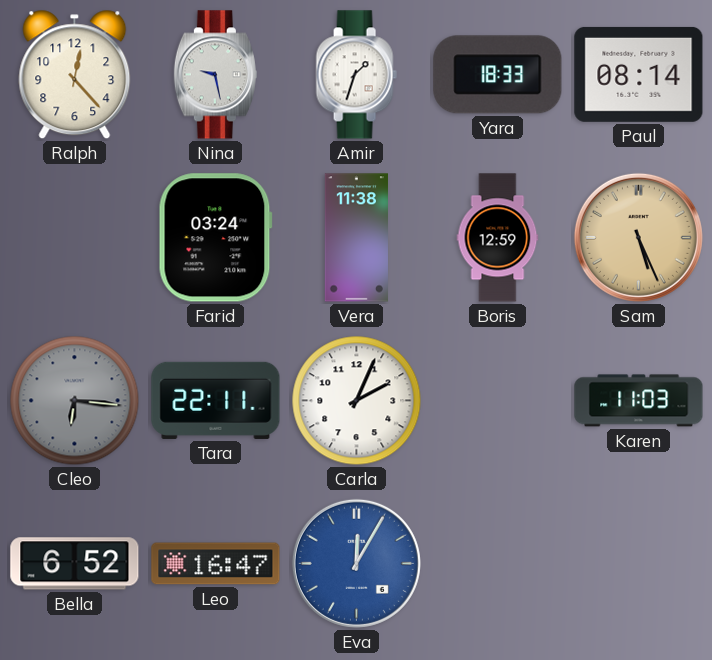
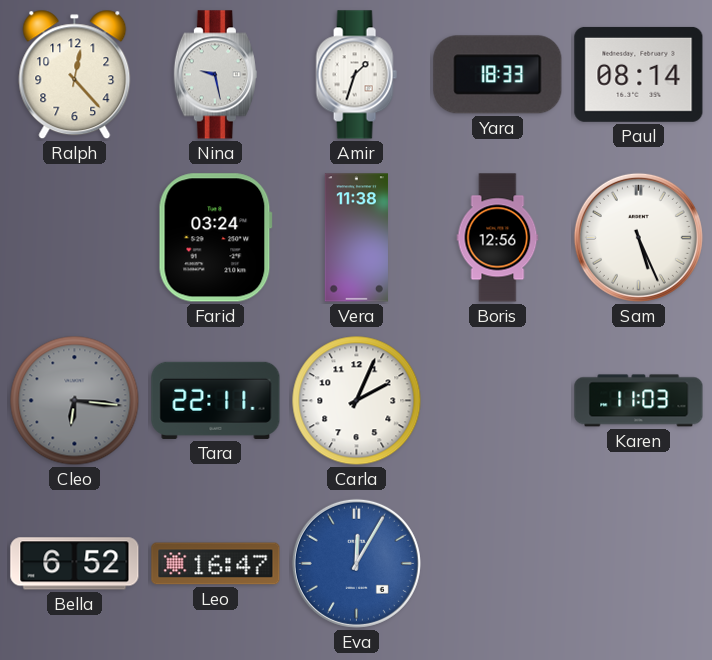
Boris: 12:59 -> 12:56 (498, 238)
Sam dial: champagne -> white (638, 237)
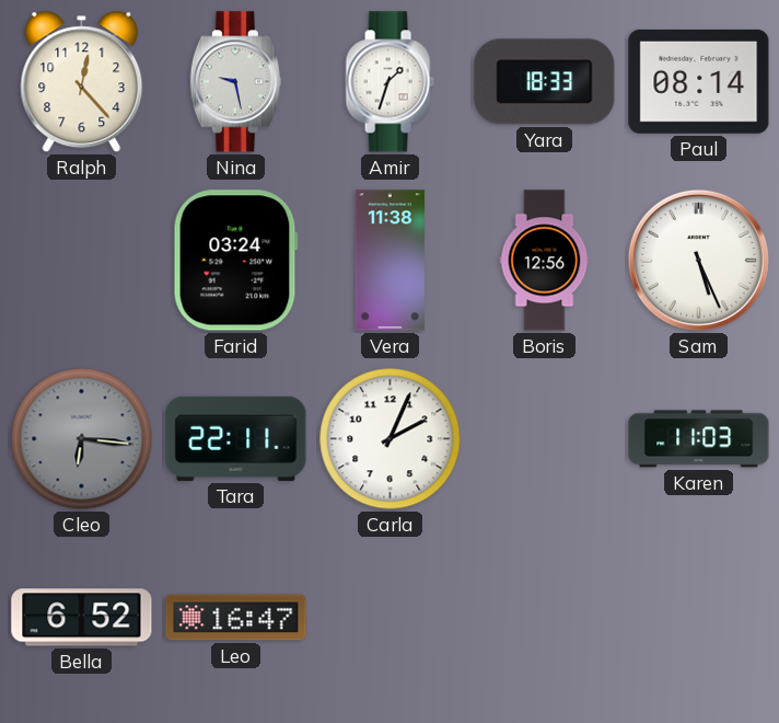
Eva: 12:05 -> none (356, 563)
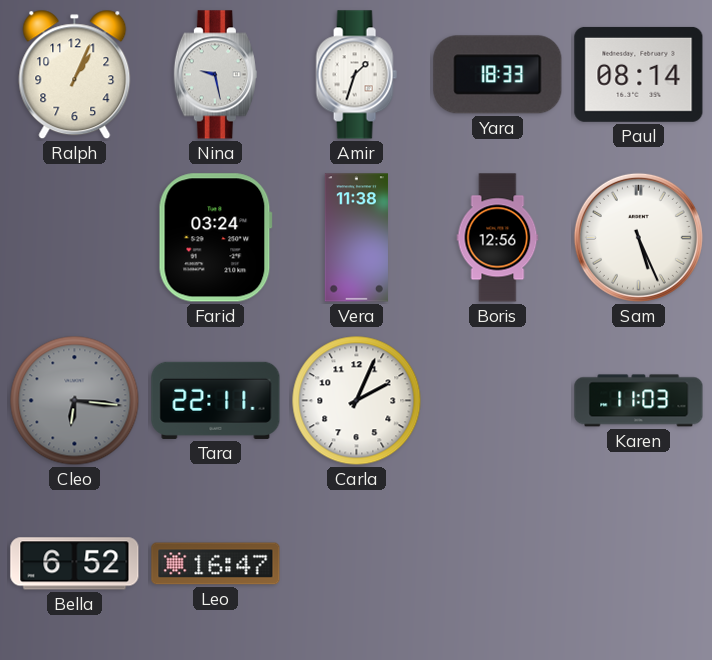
Ralph: 12:23 -> 1:04 (75, 75)
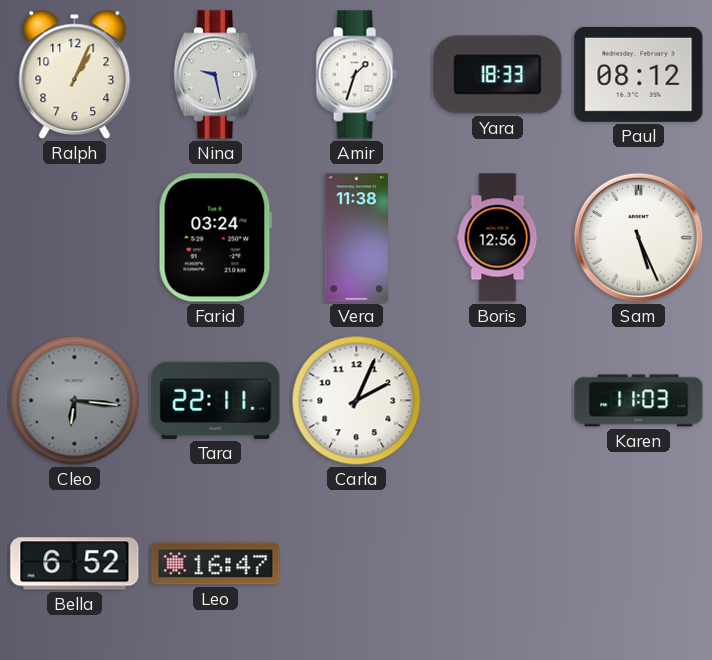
Paul: 08:14 -> 08:12 (639, 74)
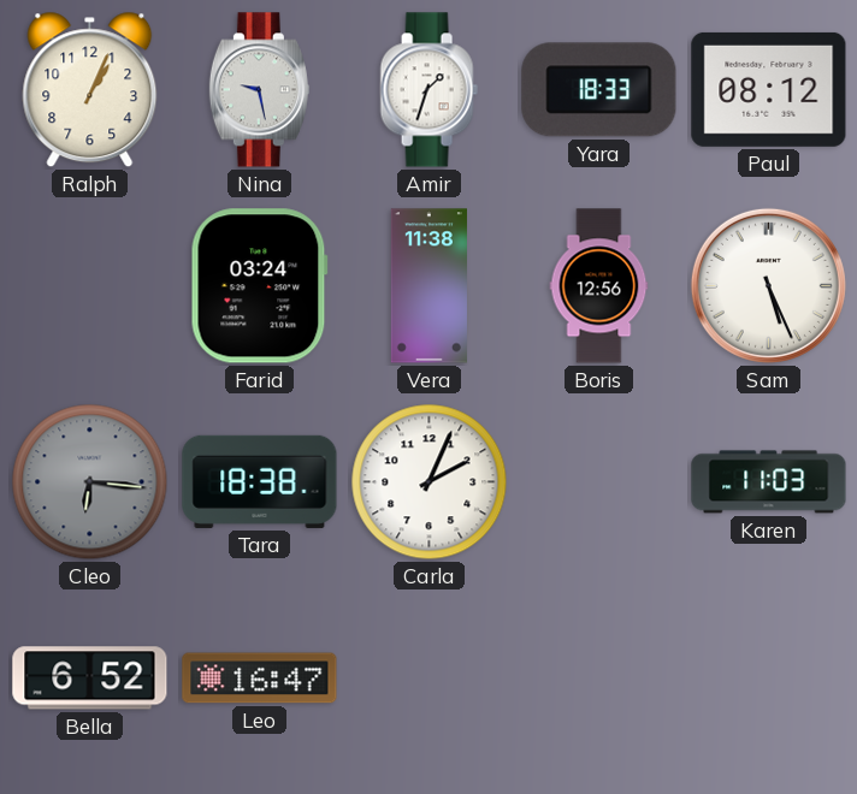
Tara: 22:11 -> 18:38 (260, 481)
